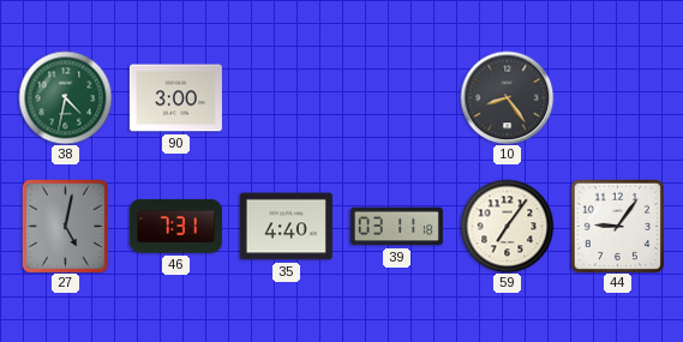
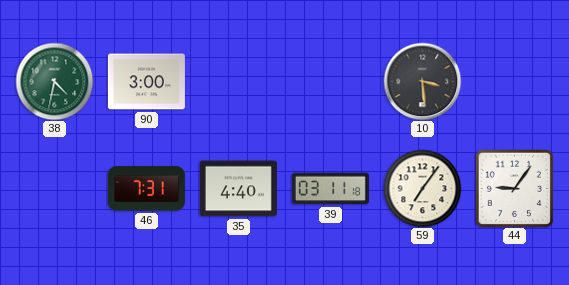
10: 8:24 -> 3:29 (422, 81)
27: 5:02 -> none (65, 226)
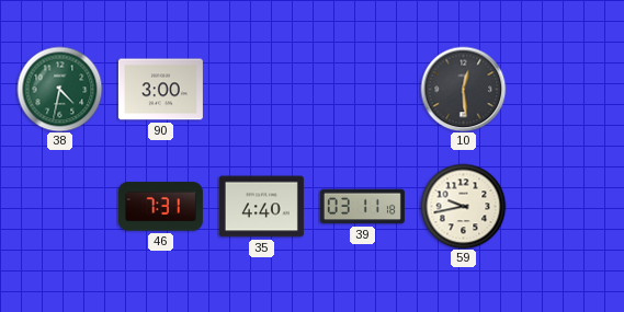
10: 3:29 -> 12:29 (463, 89)
59: 7:06 -> 9:43 (463, 206)
44: 9:06 -> none (514, 188)
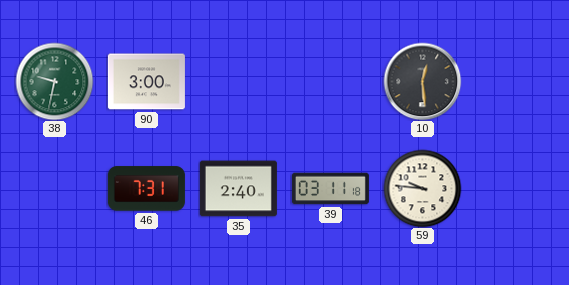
38: 4:32 -> 9:32 (54, 81)
35: 4:40 -> 2:40 (238, 189)
59: 9:43 -> 9:46 (422, 188)
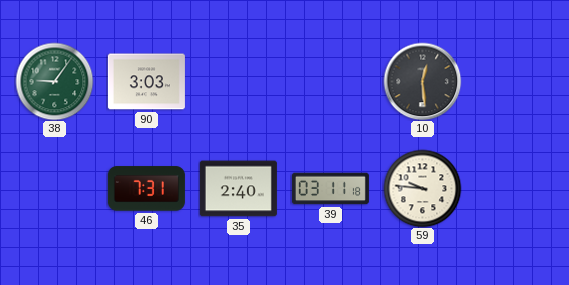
38: 9:32 -> 9:06 (54, 81)
90: 3:00 -> 3:03 (146, 82)
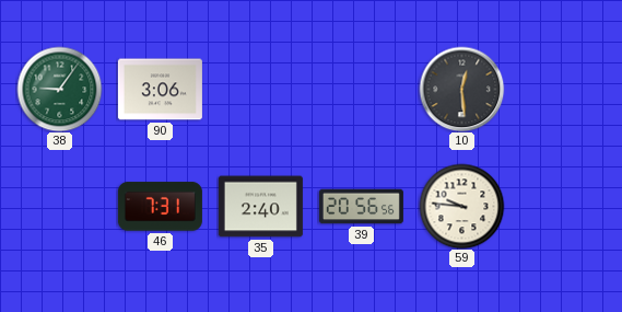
90: 3:03 -> 3:06 (160, 90)
39: 03:11 -> 20:56 (361, 207)
